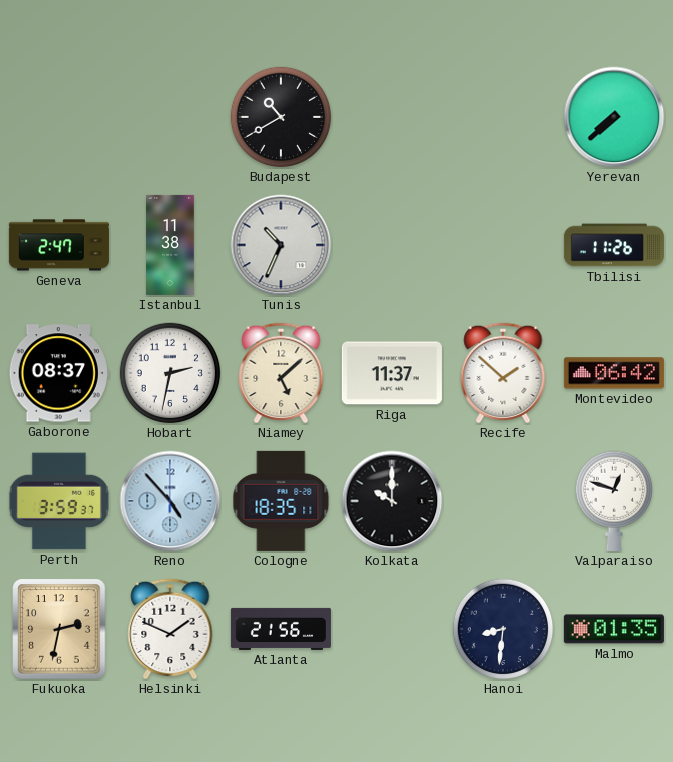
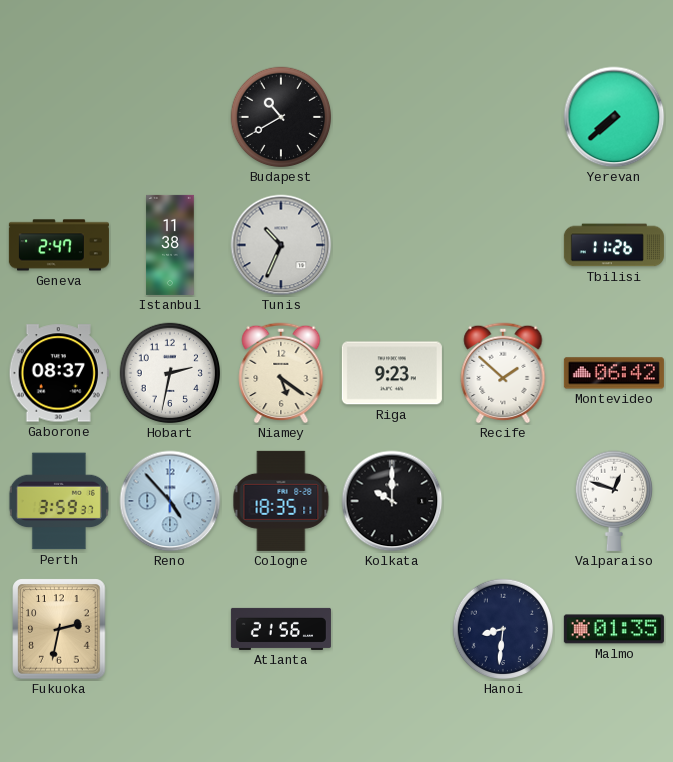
Niamey: 5:08 -> 5:21 (281, 373)
Riga: 11:37 -> 9:23 (392, 373)
Helsinki: 1:49 -> none (170, 629)
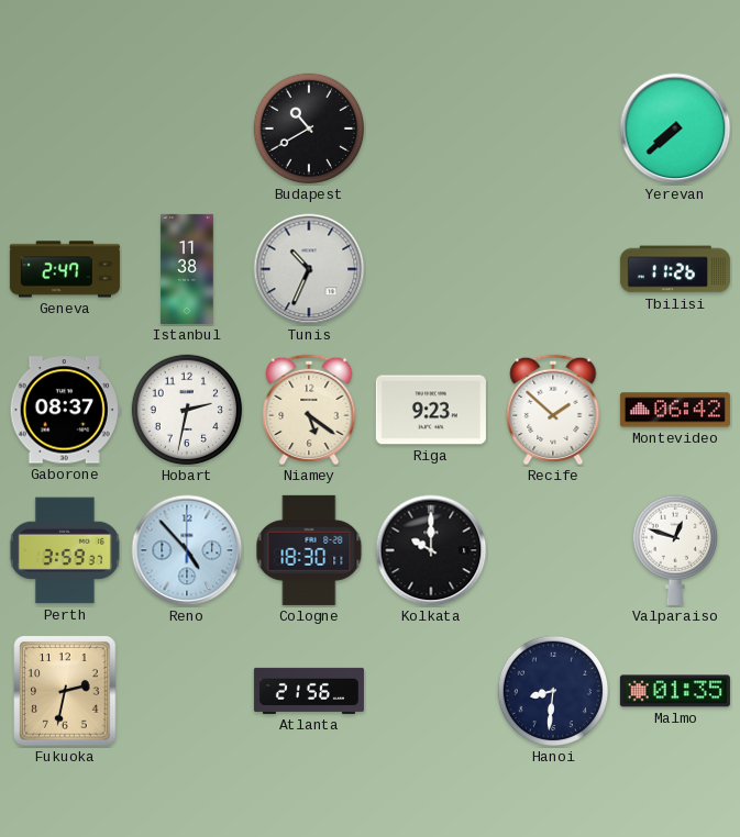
Cologne: 18:35 -> 18:30 (309, 550)
